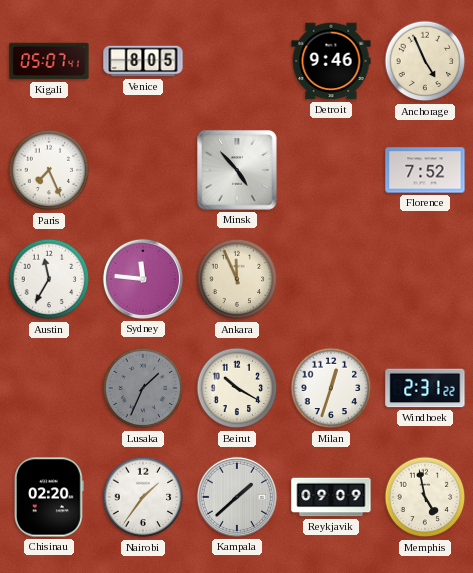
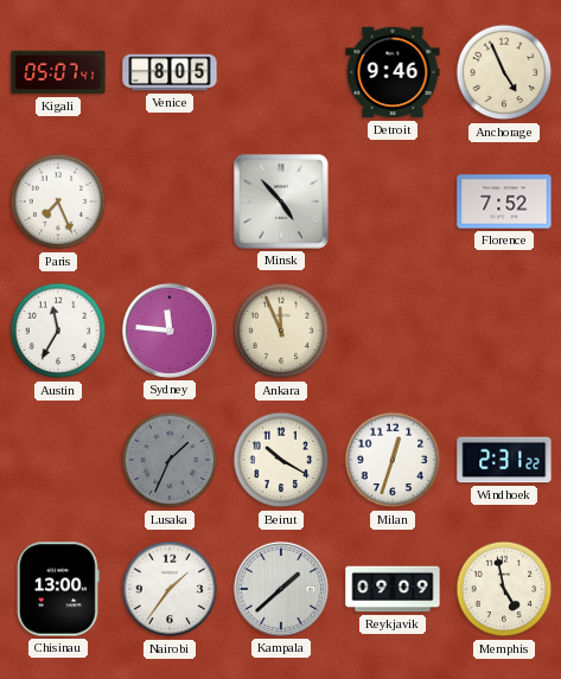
Chisinau: 02:20 -> 13:00 (59, 589)
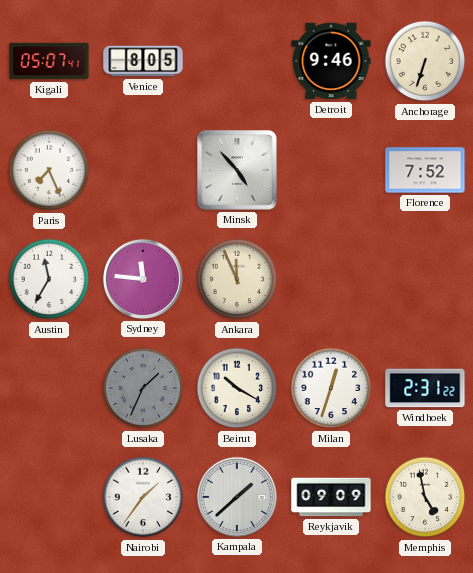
Anchorage: 4:56 -> 6:33 (425, 61)
Chisinau: 13:00 -> none (59, 589)
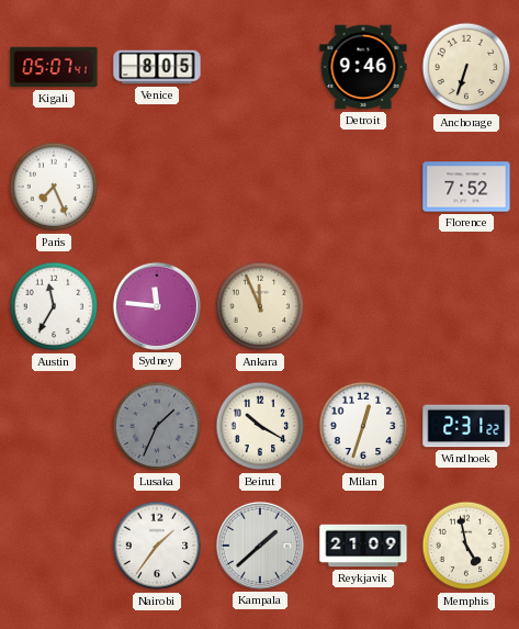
Minsk: 4:53 -> none (237, 170)
Reykjavik: 09:09 -> 21:09 (363, 546)
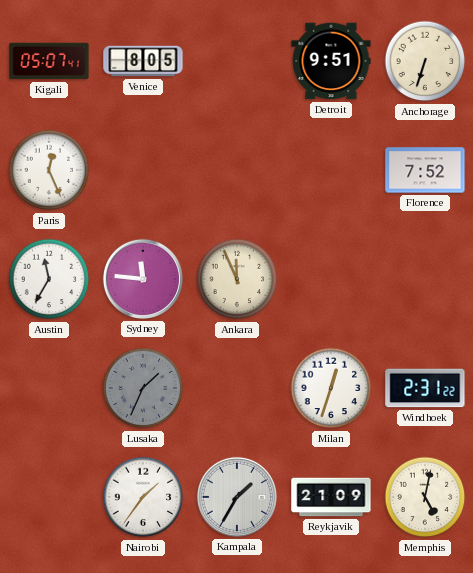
Detroit: 9:46 -> 9:51 (331, 61)
Paris: 7:26 -> 12:26 (49, 170)
Beirut: 10:20 -> none (260, 426)
Kampala: 1:38 -> 1:35 (237, 497)
Memphis: 4:58 -> 5:02 (425, 497)
